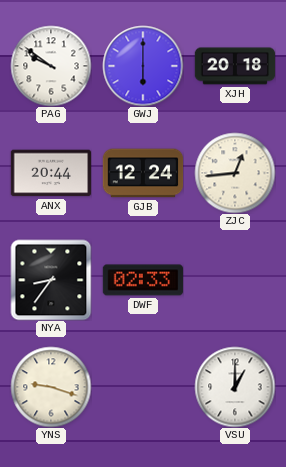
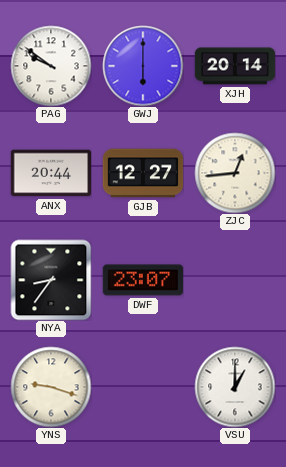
XJH: 20:18 -> 20:14 (235, 66)
GJB: 12:24 -> 12:27 (143, 173)
DWF: 02:33 -> 23:07 (143, 280)
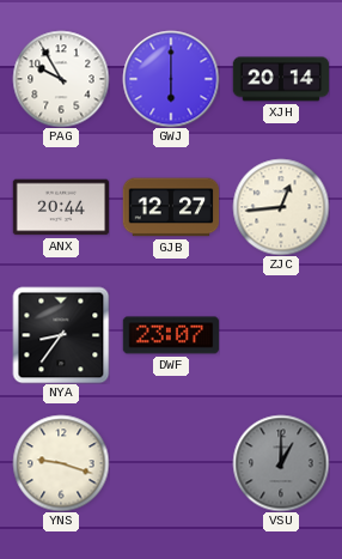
PAG: 9:51 -> 9:55 (61, 79)
VSU dial: white -> grey (281, 463)
